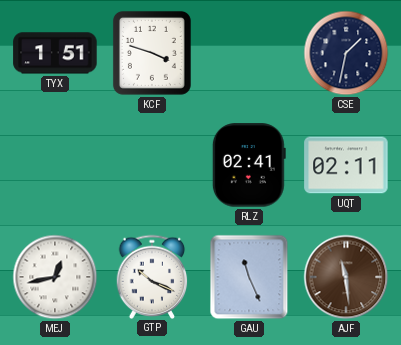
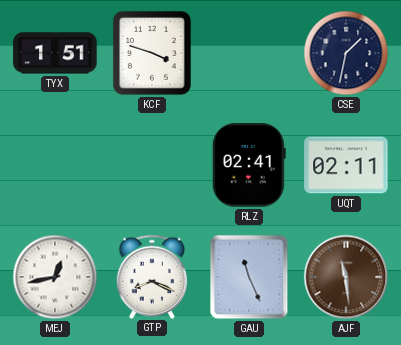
GTP: 10:19 -> 8:19 (152, 276)
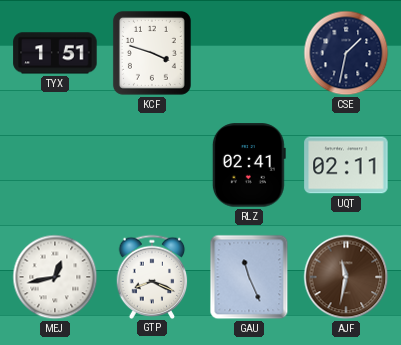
AJF: 11:29 -> 11:32 (346, 277)
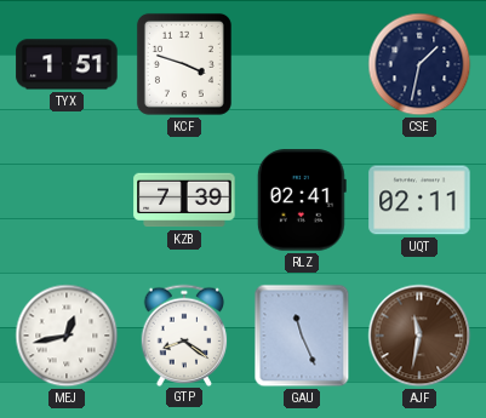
KZB: none -> 7:39 (184, 200)
GTP: 8:19 -> 8:21 (184, 334)
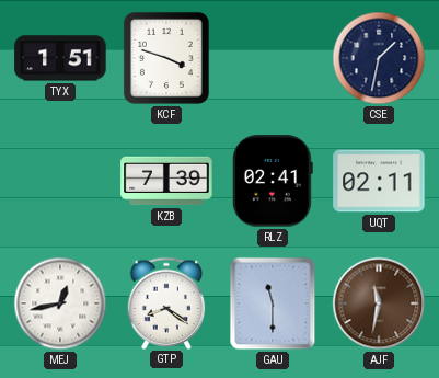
GAU: 11:26 -> 11:30 (273, 303)
